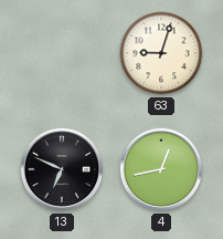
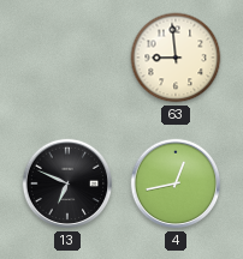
63: 9:03 -> 8:59 (176, 58)
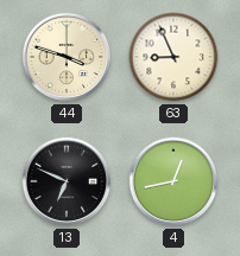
44: none -> 3:48 (67, 57)
63: 8:59 -> 8:56 (173, 57)
